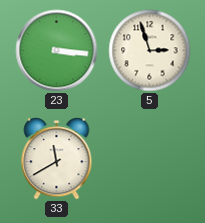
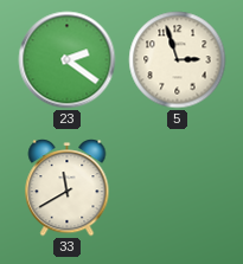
23: 3:16 -> 2:21 (68, 60)
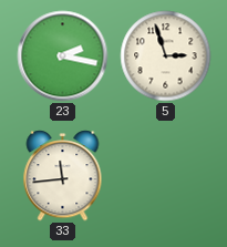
23: 2:21 -> 2:17 (63, 56)
33: 11:40 -> 11:44 (63, 176)
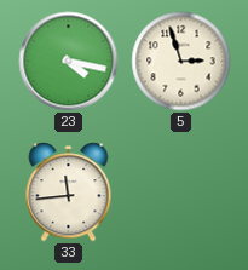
23: 2:17 -> 4:17 (69, 62)
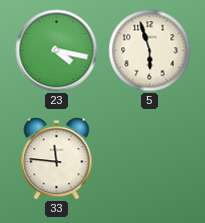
5: 2:57 -> 5:57 (150, 51)
33: 11:44 -> 11:46 (57, 159)
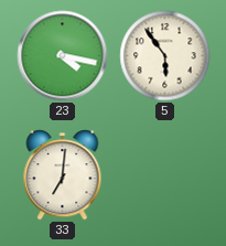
5: 5:57 -> 5:54 (165, 56)
33: 11:46 -> 7:01 (63, 175)
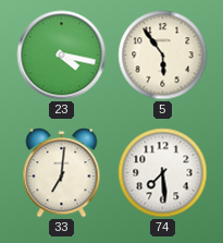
74: none -> 7:29 (163, 173)
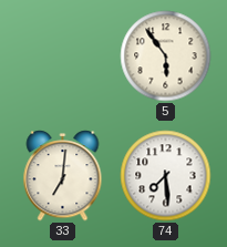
23: 4:17 -> none (62, 56)
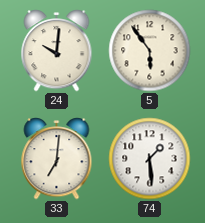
24: none -> 10:01 (57, 51)
74: 7:29 -> 1:29 (150, 159)
